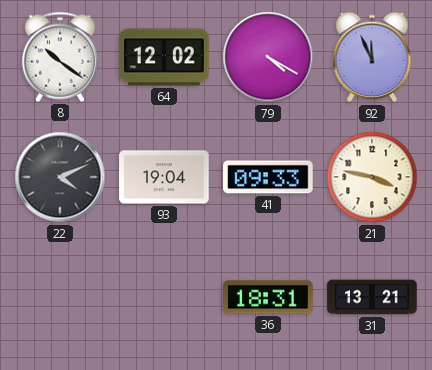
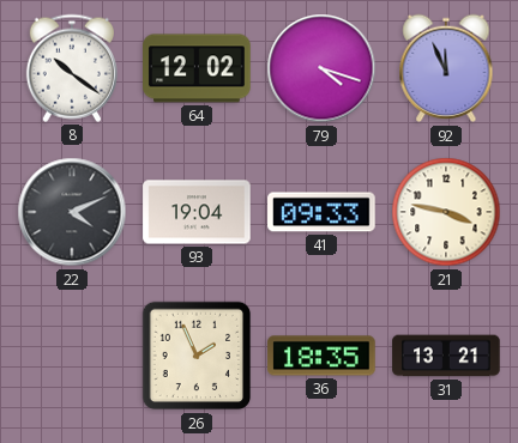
79: 4:20 -> 4:18 (321, 68)
26: none -> 1:56 (197, 356)
36: 18:31 -> 18:35 (321, 356)
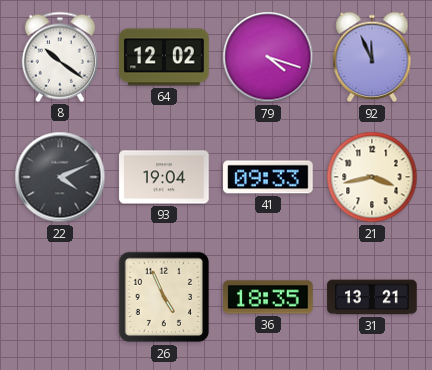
21: 3:47 -> 3:43 (372, 177)
26: 1:56 -> 4:56 (164, 297)
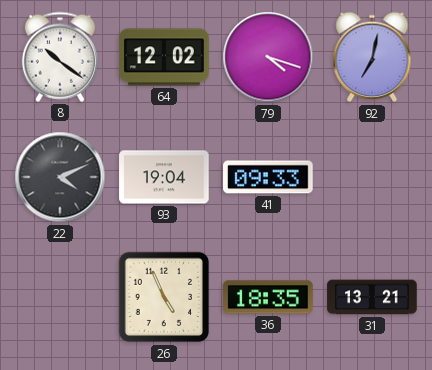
92: 11:56 -> 7:02 (372, 57)
21: 3:43 -> none (372, 177)
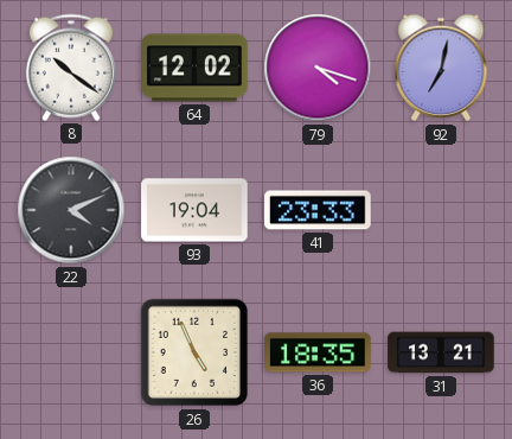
41: 09:33 -> 23:33 (318, 210)
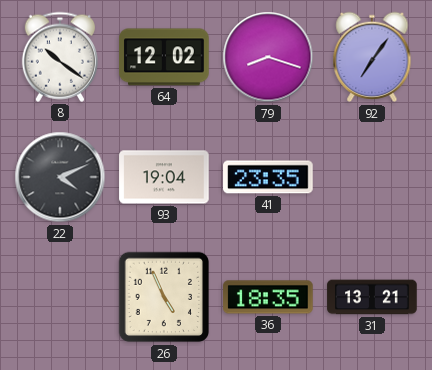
79: 4:18 -> 8:18 (268, 57)
92: 7:02 -> 7:06 (372, 57)
41: 23:33 -> 23:35 (268, 177)
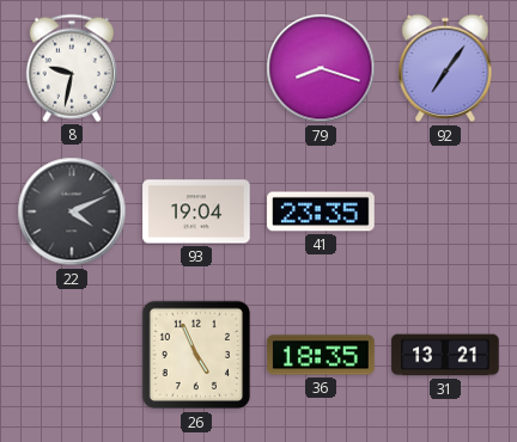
8: 10:21 -> 9:32 (72, 68)
64: 12:02 -> none (164, 57)
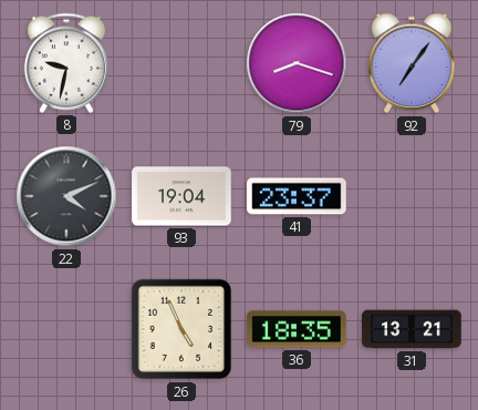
41: 23:35 -> 23:37 (297, 196)
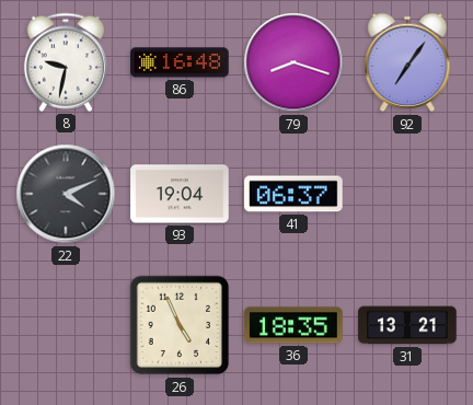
86: none -> 16:48 (180, 62)
41: 23:37 -> 06:37 (293, 194)
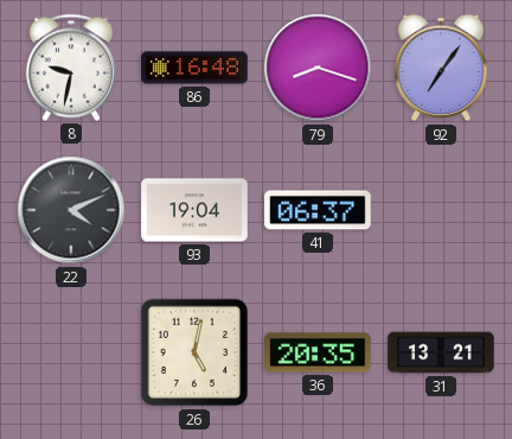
26: 4:56 -> 5:02 (194, 352)
36: 18:35 -> 20:35 (318, 352)
